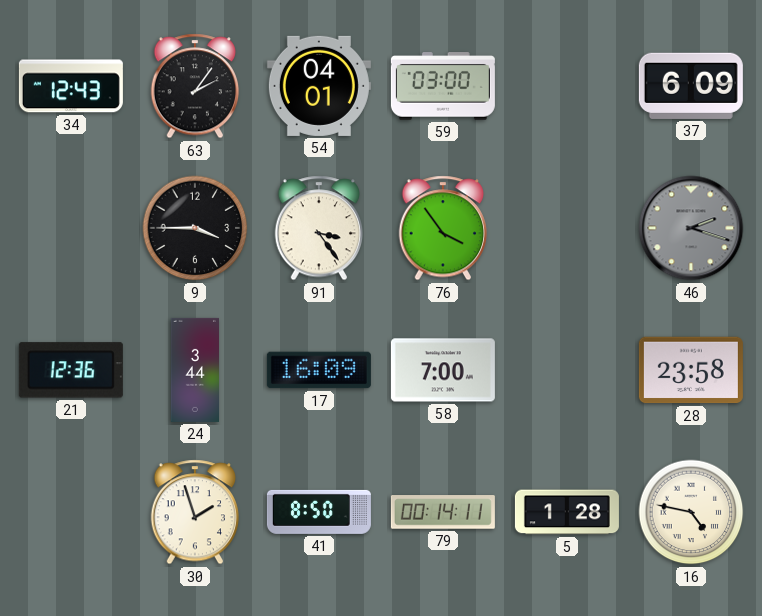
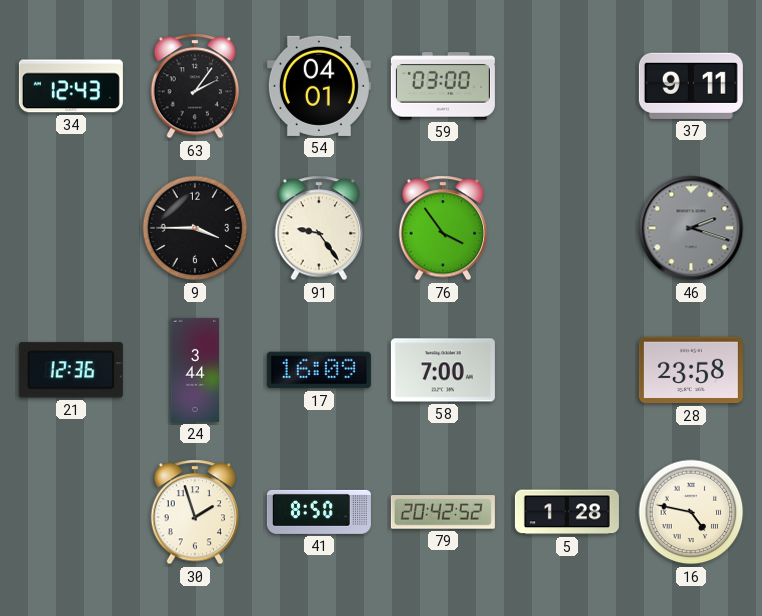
37: 6:09 -> 9:11 (691, 86)
91: 3:24 -> 9:24 (319, 228)
79: 00:14 -> 20:42 (443, 512)
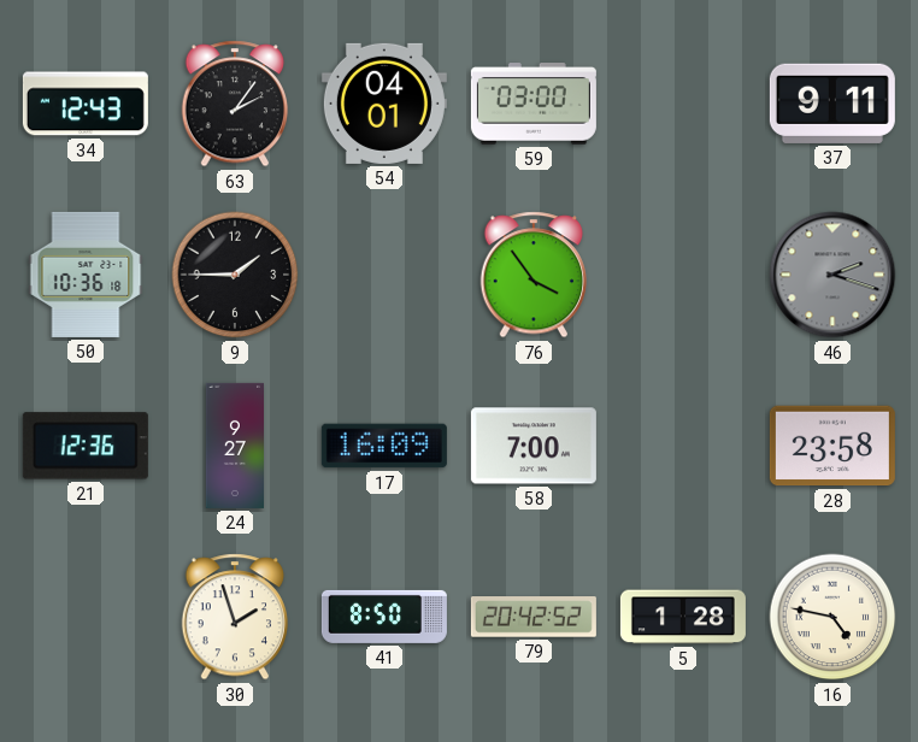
50: none -> 10:36 (86, 275)
9: 3:45 -> 1:45 (235, 275)
91: 9:24 -> none (319, 228)
24: 3:44 -> 9:27 (234, 446)
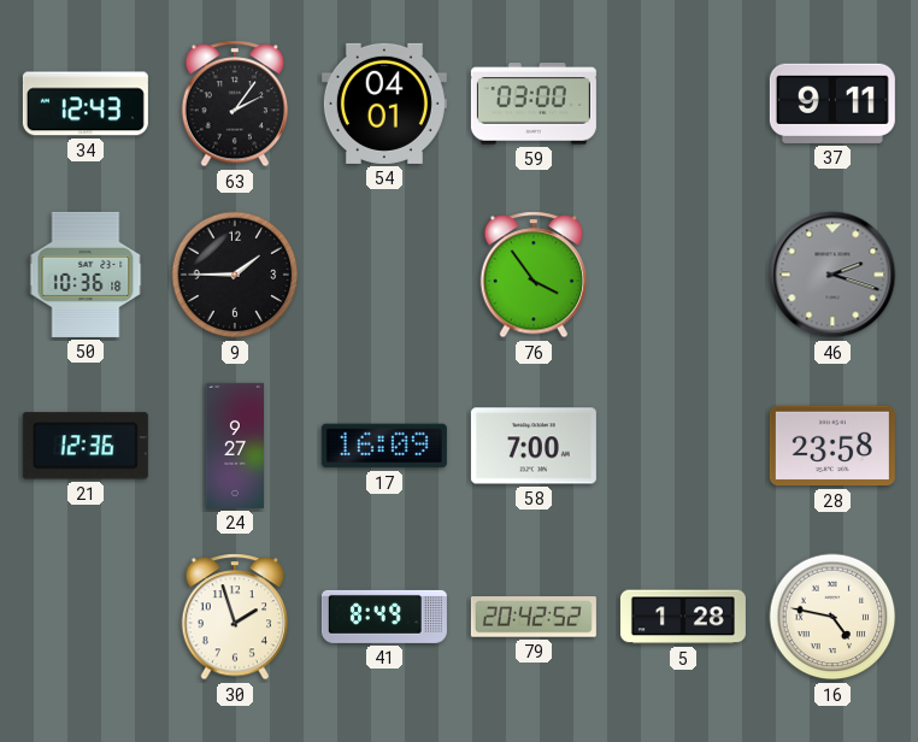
41: 8:50 -> 8:49 (384, 617)
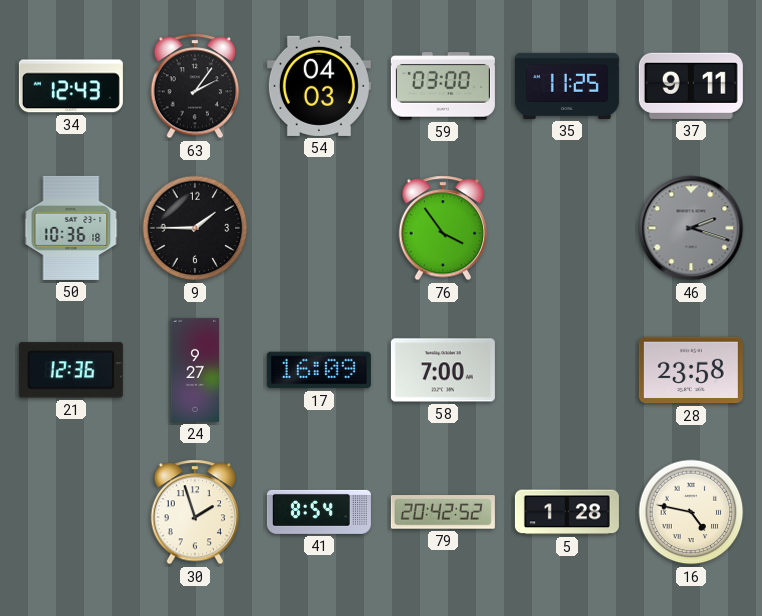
54: 04:01 -> 04:03 (319, 86)
35: none -> 11:25 (567, 86)
41: 8:49 -> 8:54 (319, 512)
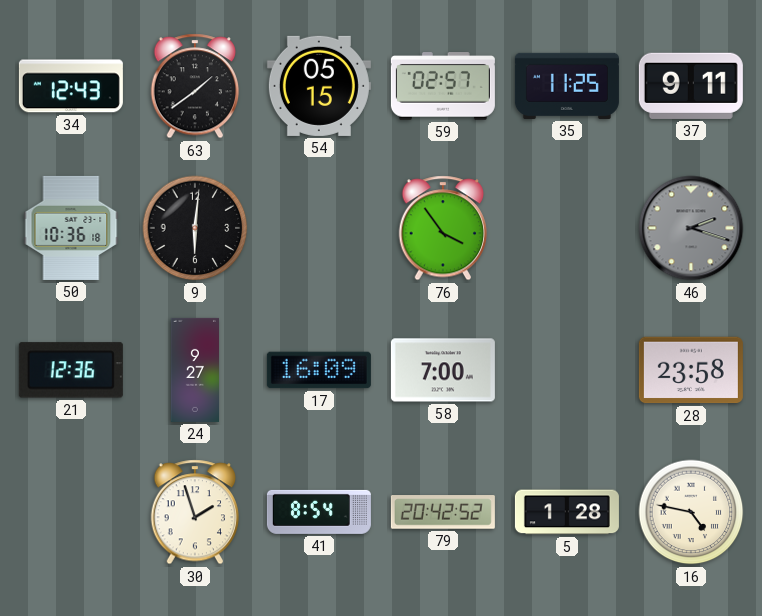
63: 2:06 -> 1:39 (195, 86)
54: 04:03 -> 05:15 (319, 86)
59: 03:00 -> 02:57 (443, 86)
9: 1:45 -> 6:01 (195, 228)
